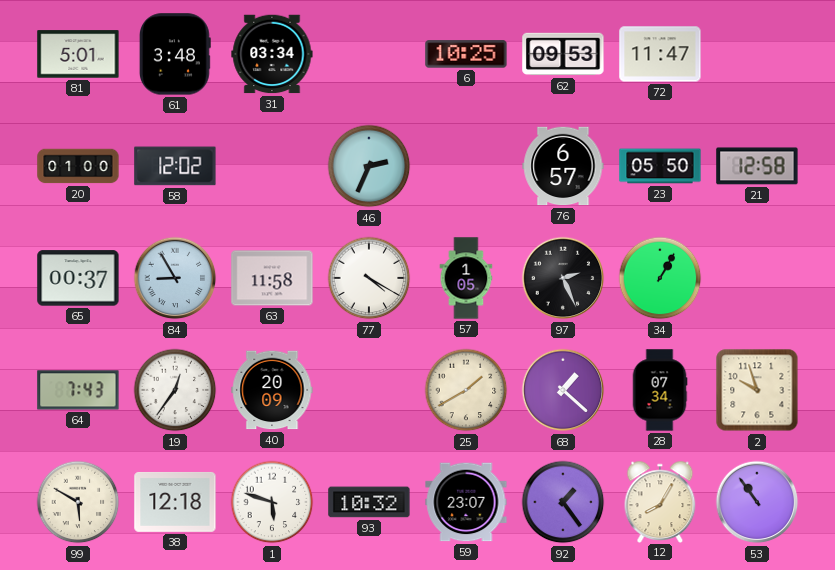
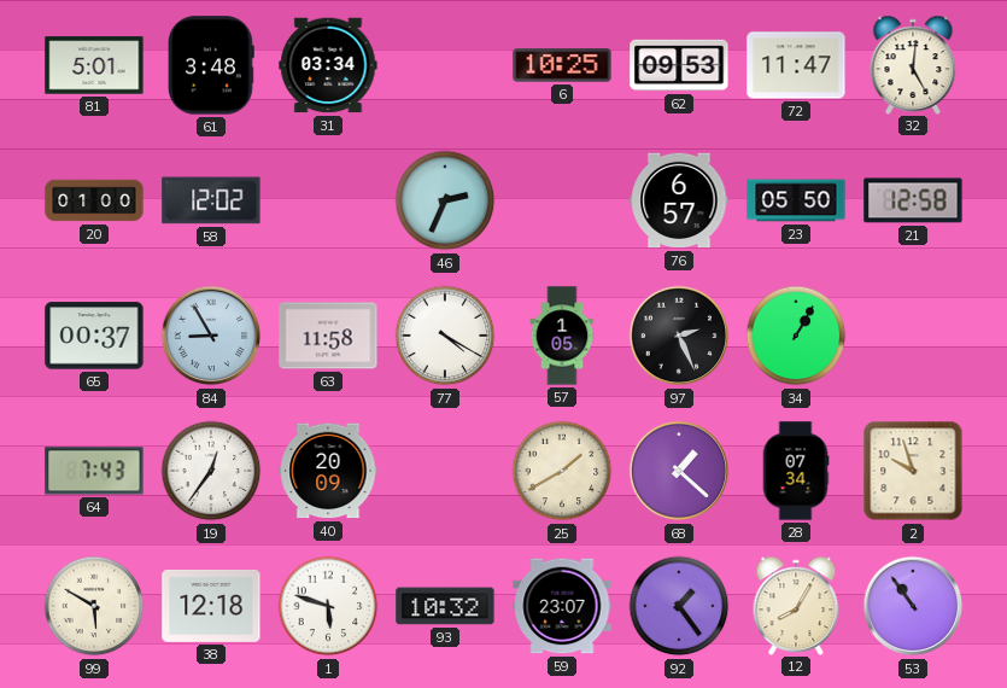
32: none -> 5:01 (913, 64)
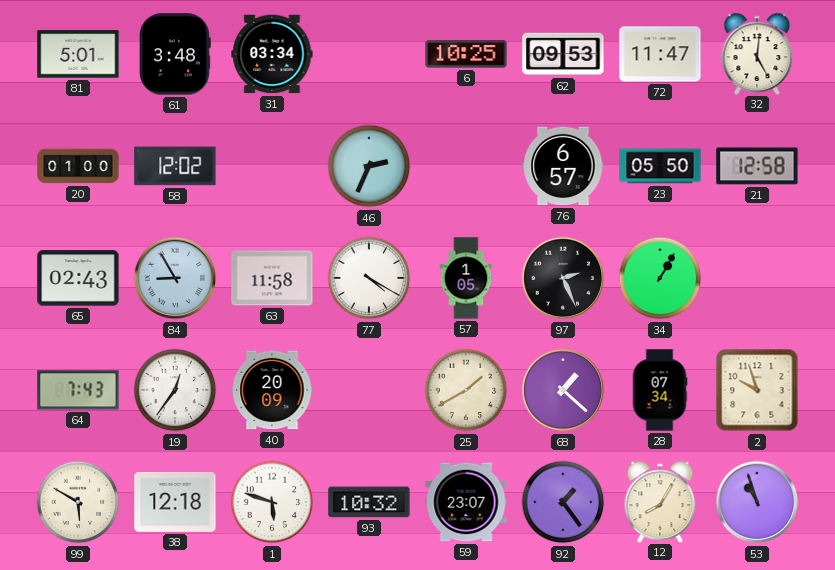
65: 00:37 -> 02:43 (78, 278)
53: 10:54 -> 10:57 (757, 502)
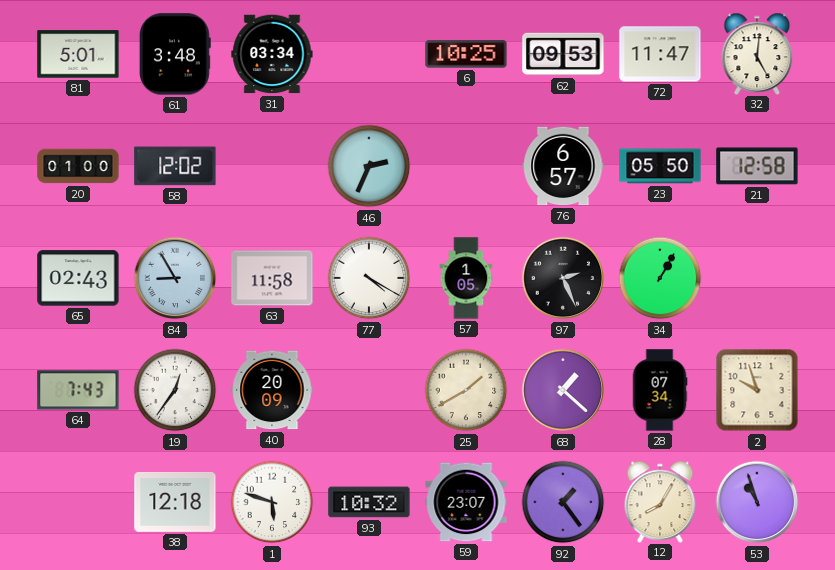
99: 5:50 -> none (78, 502)
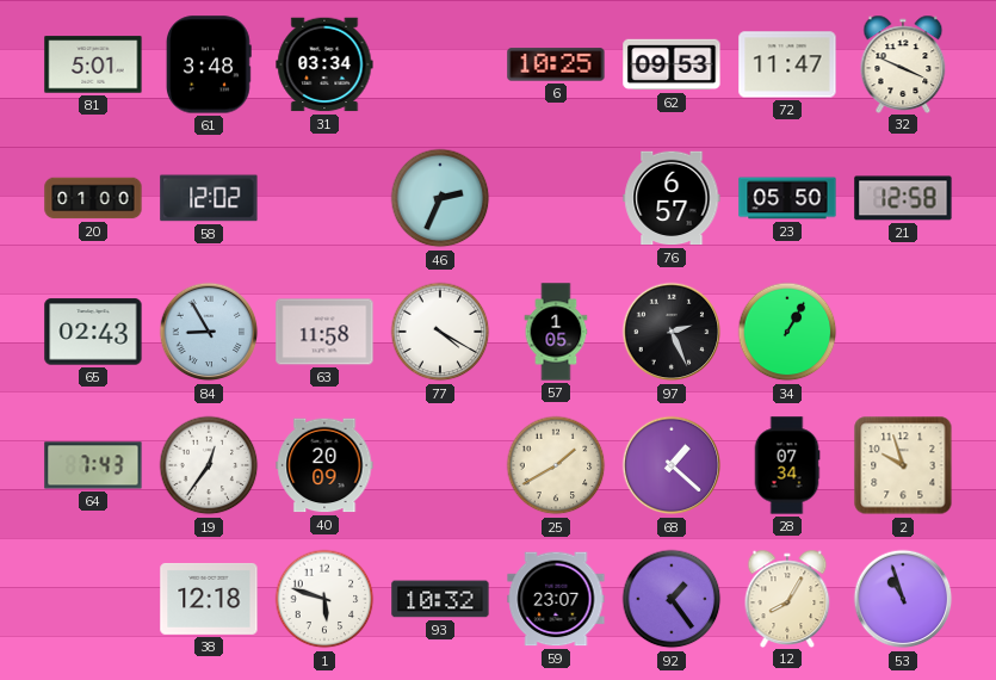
32: 5:01 -> 3:49 (903, 63)
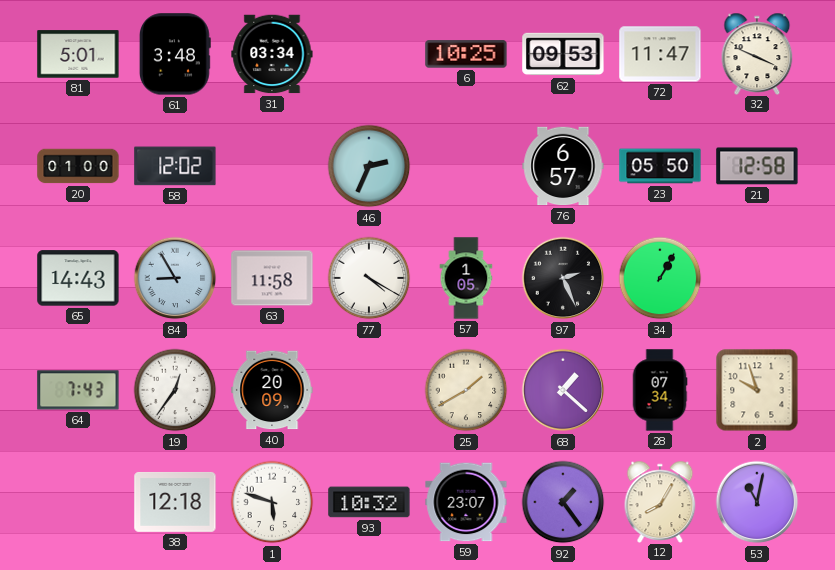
65: 02:43 -> 14:43 (78, 278)
53: 10:57 -> 11:02 (757, 502)
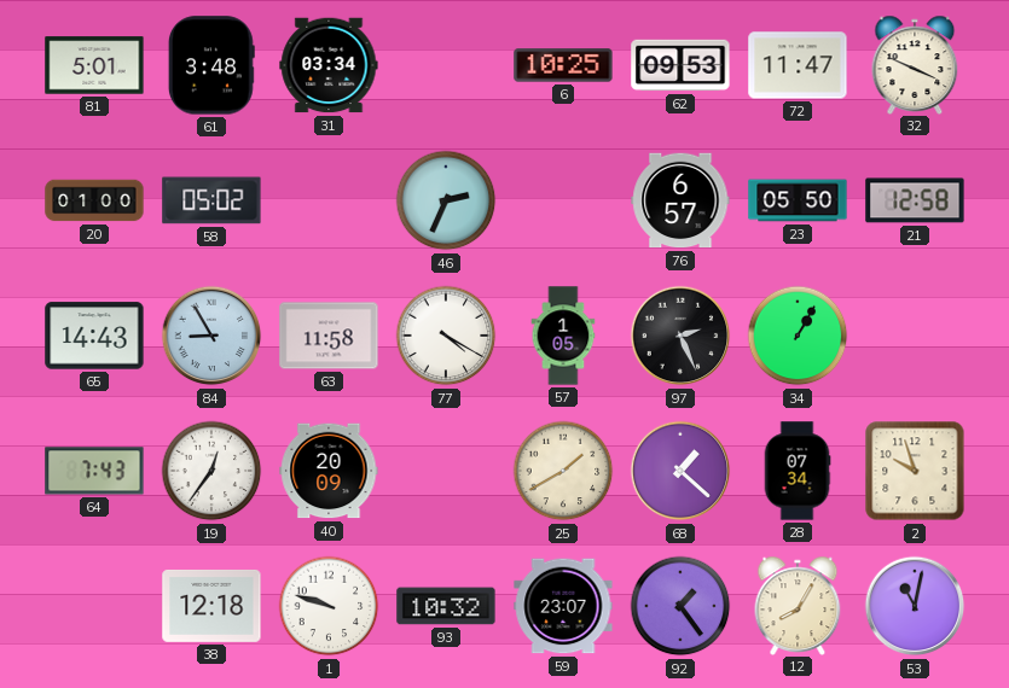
58: 12:02 -> 05:02 (211, 200)
1: 5:48 -> 9:48 (329, 606)
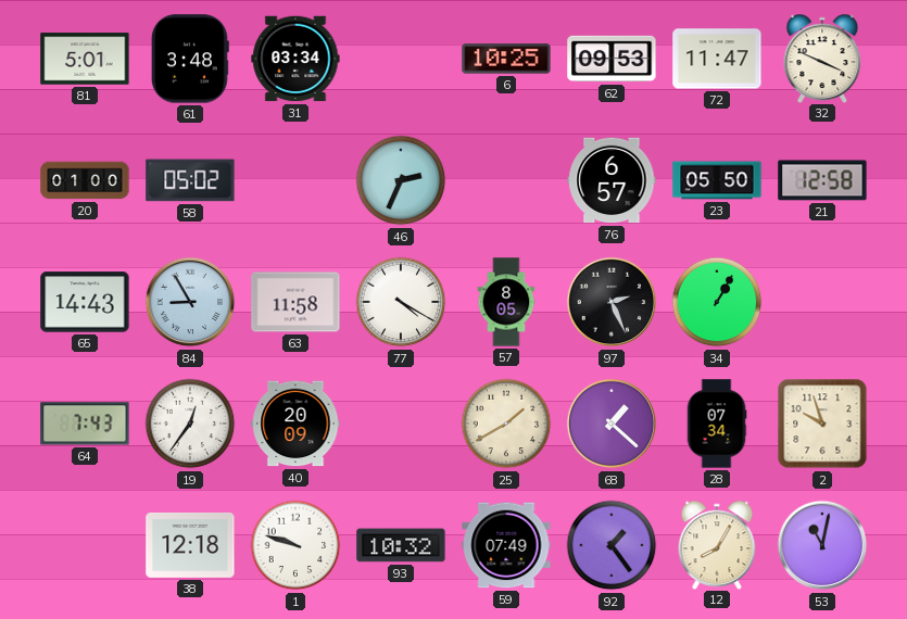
57: 1:05 -> 8:05 (506, 302)
59: 23:07 -> 07:49 (506, 545)
